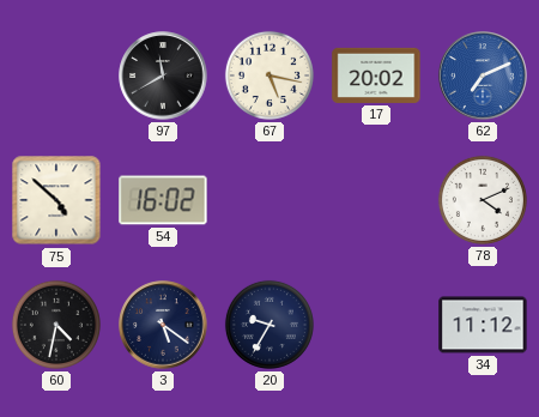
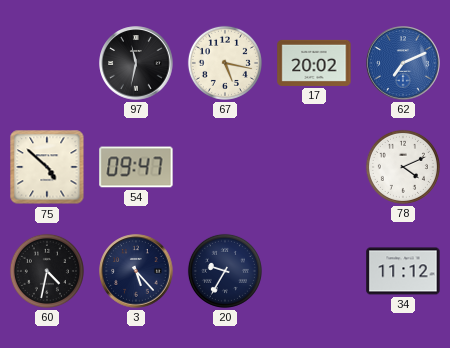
97: 11:40 -> 11:32 (136, 63)
54: 16:02 -> 09:47 (136, 167)
3: 5:21 -> 5:23 (136, 271)
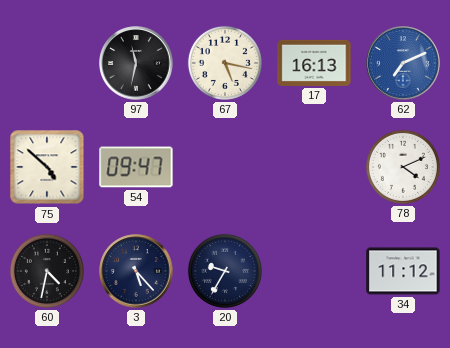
17: 20:02 -> 16:13 (314, 63)
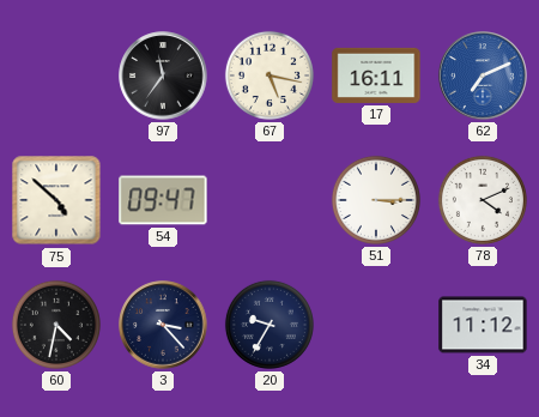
97: 11:32 -> 11:36 (163, 75)
17: 16:13 -> 16:11 (376, 75)
51: none -> 3:15 (376, 200)
3: 5:23 -> 3:23 (163, 325)
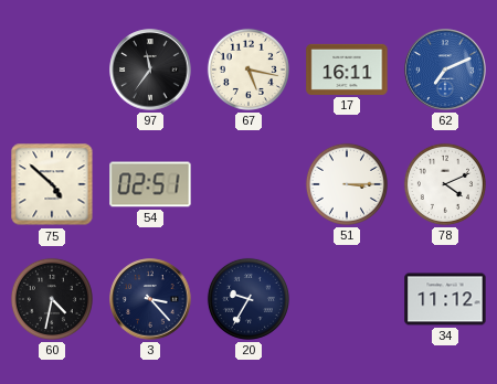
54: 09:47 -> 02:51 (150, 184)
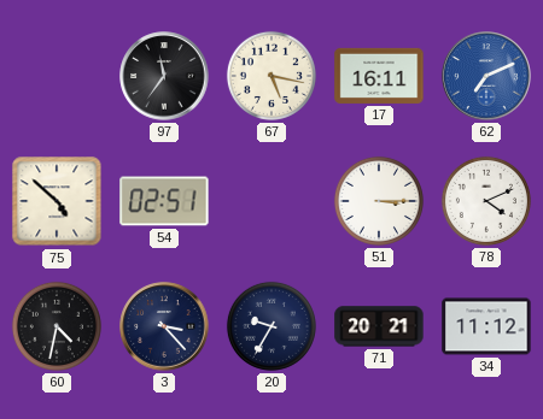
71: none -> 20:21 (379, 326)
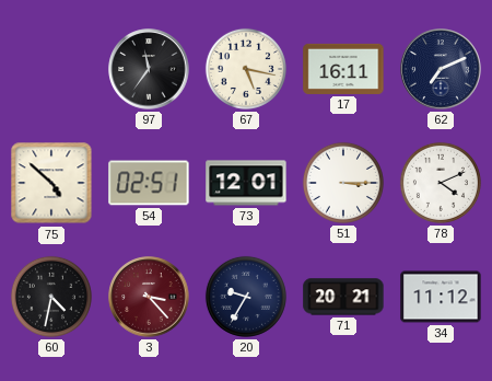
62 dial: blue -> navy (441, 69)
73: none -> 12:01 (246, 183)
3 dial: navy -> burgundy (149, 297)
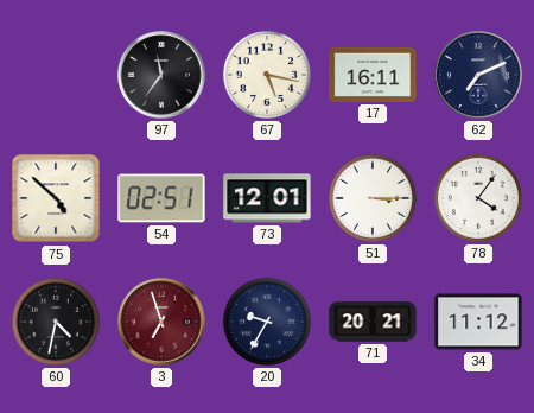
78: 4:11 -> 4:06 (478, 198)
3: 3:23 -> 6:57 (161, 322)
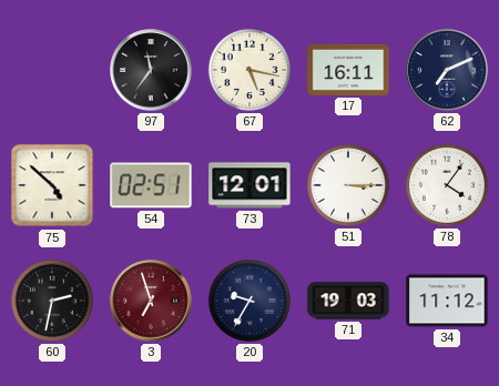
60: 4:32 -> 2:32 (52, 301)
71: 20:21 -> 19:03 (348, 301)
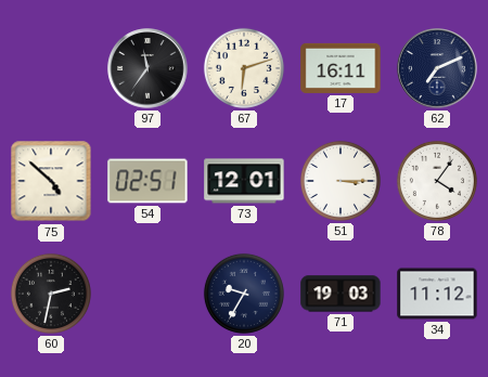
67: 5:17 -> 6:12 (244, 68)
3: 6:57 -> none (151, 301)
